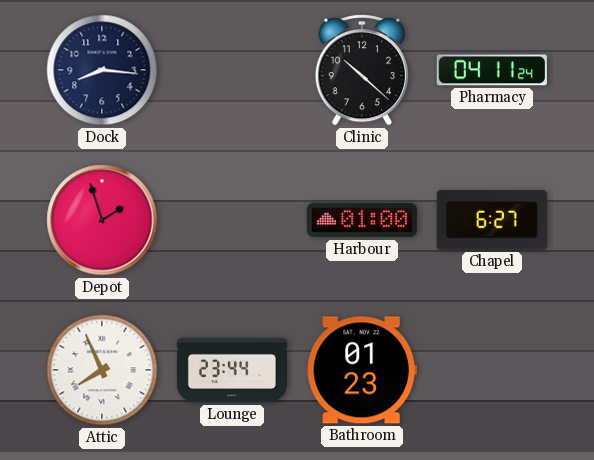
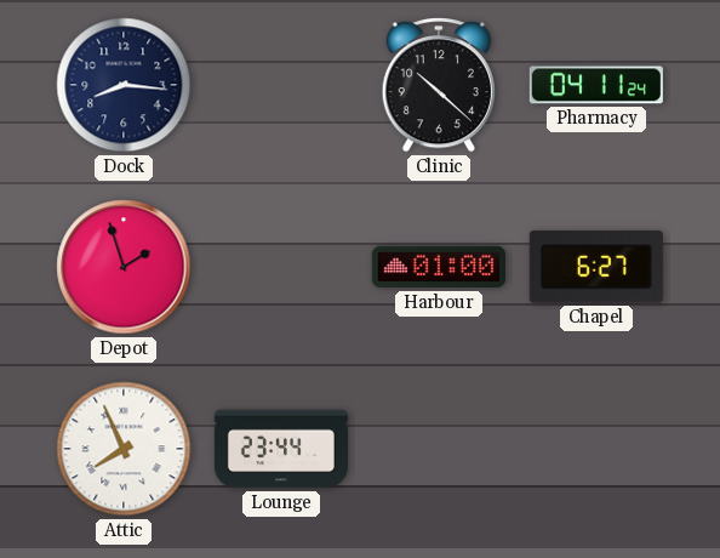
Bathroom: 01:23 -> none (362, 370)
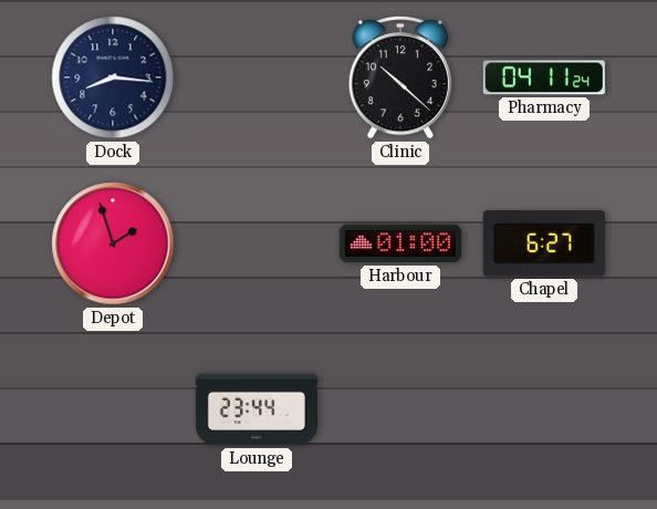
Attic: 7:56 -> none (124, 449)
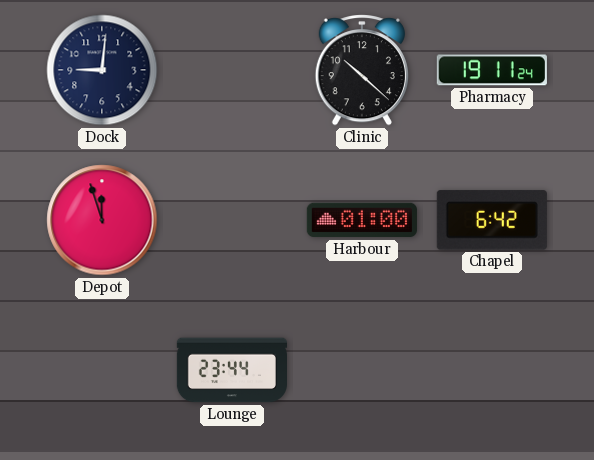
Dock: 8:16 -> 9:01 (102, 70)
Pharmacy: 04:11 -> 19:11 (492, 70)
Depot: 1:57 -> 11:57 (102, 220)
Chapel: 6:27 -> 6:42 (492, 220)
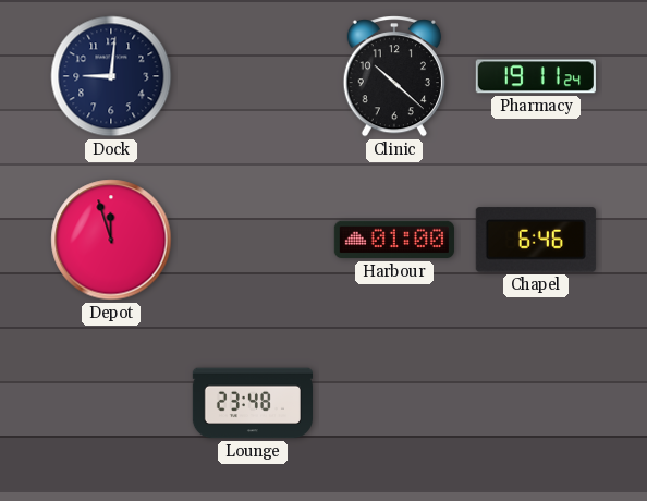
Chapel: 6:42 -> 6:46 (536, 240)
Lounge: 23:44 -> 23:48 (252, 403)
